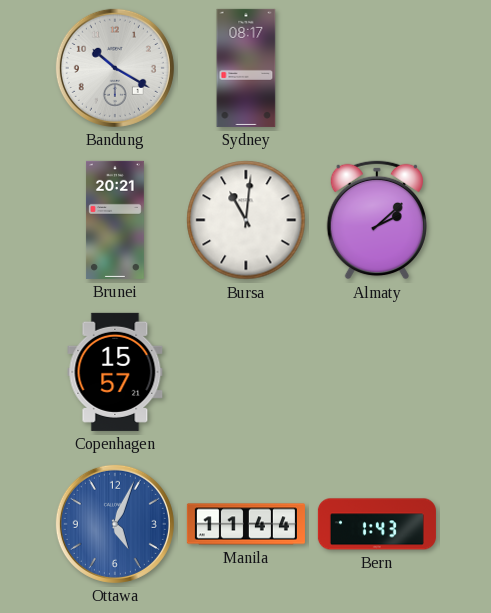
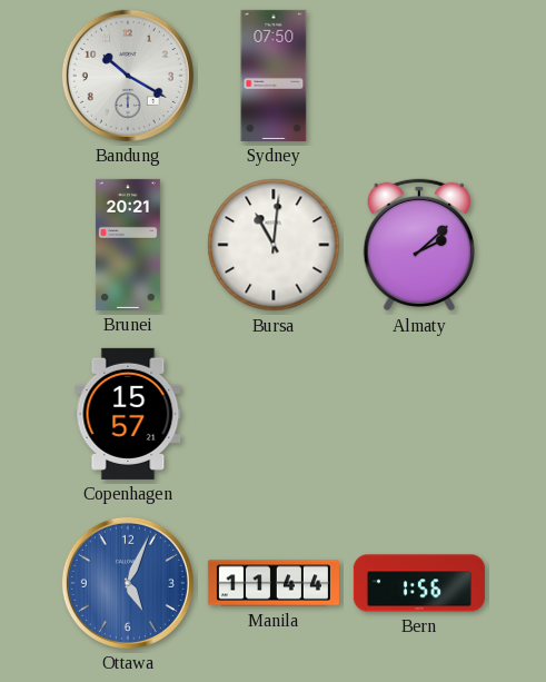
Sydney: 08:17 -> 07:50 (274, 76)
Bern: 1:43 -> 1:56 (419, 583)
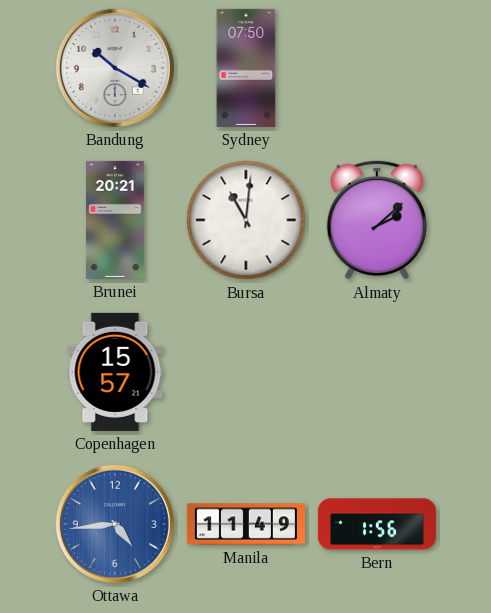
Ottawa: 5:04 -> 4:44 (115, 524)
Manila: 11:44 -> 11:49 (246, 524)
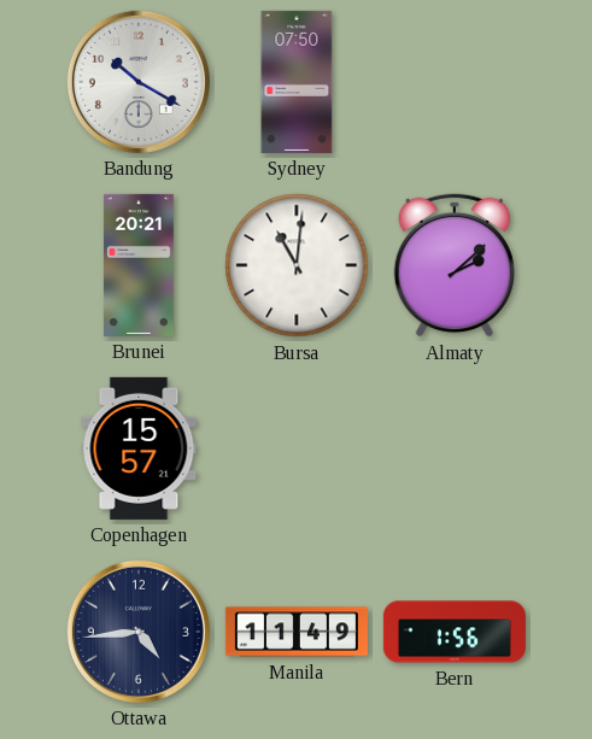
Ottawa dial: blue -> navy (139, 632)
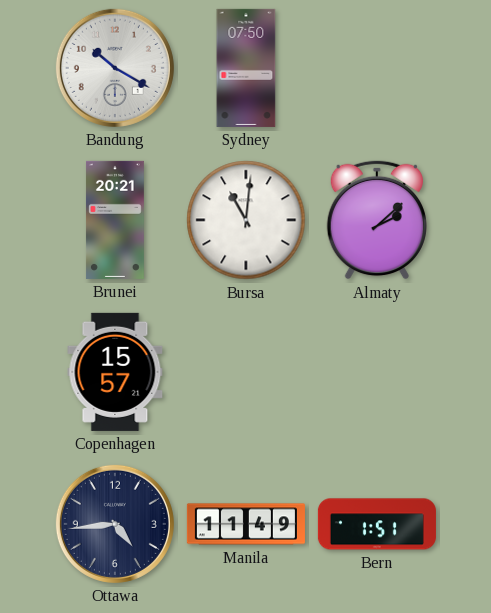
Bern: 1:56 -> 1:51 (377, 524)
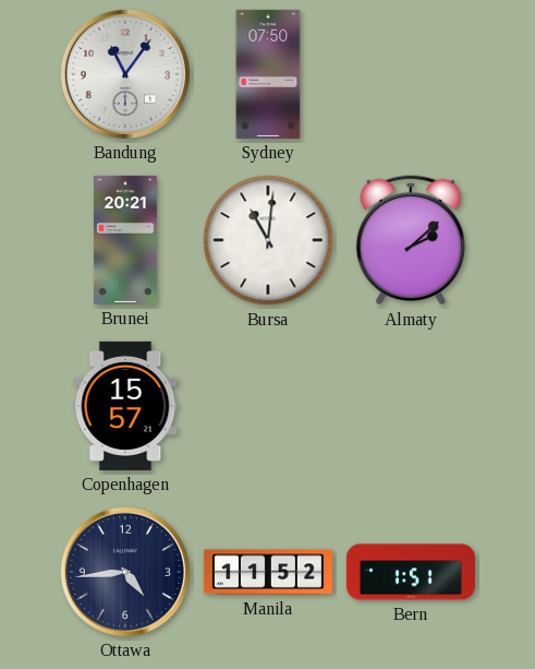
Bandung: 10:20 -> 11:06 (125, 74)
Manila: 11:49 -> 11:52 (268, 572)
